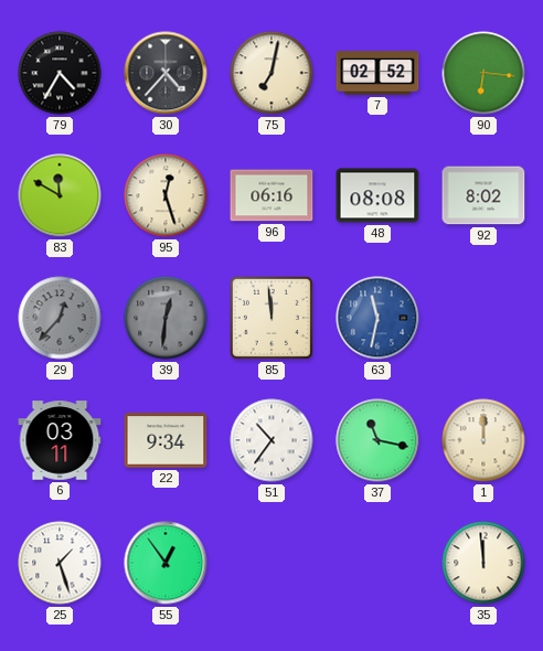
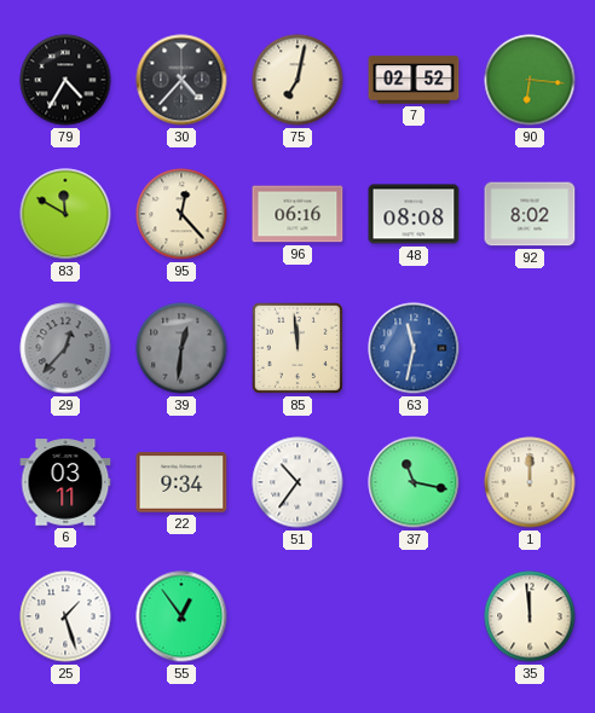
95: 12:27 -> 12:23 (181, 214)
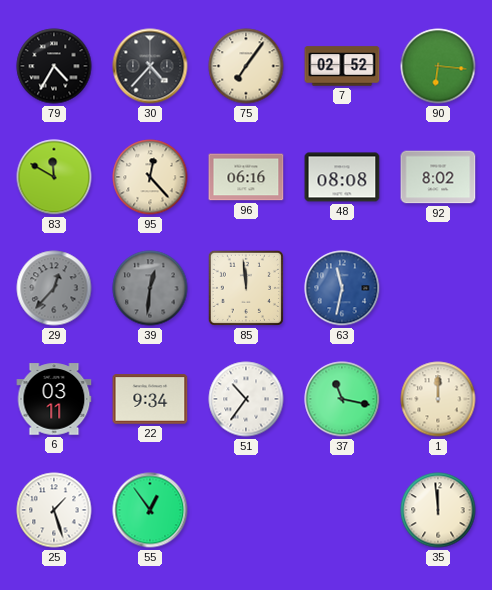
75: 7:02 -> 7:06 (246, 66)
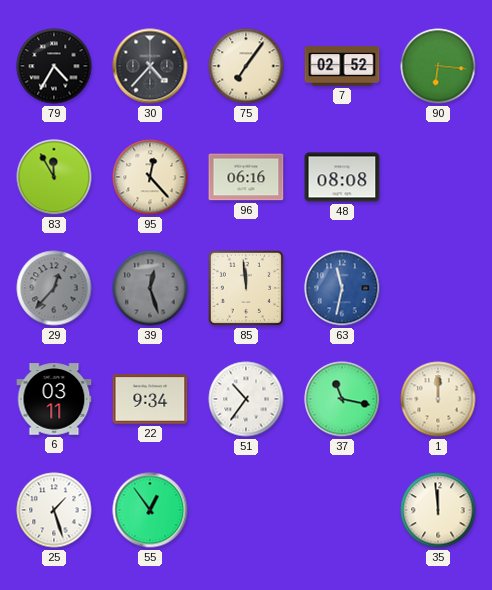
83: 11:50 -> 11:55 (54, 177)
92: 8:02 -> none (438, 177)
39: 12:31 -> 12:27 (150, 288)
